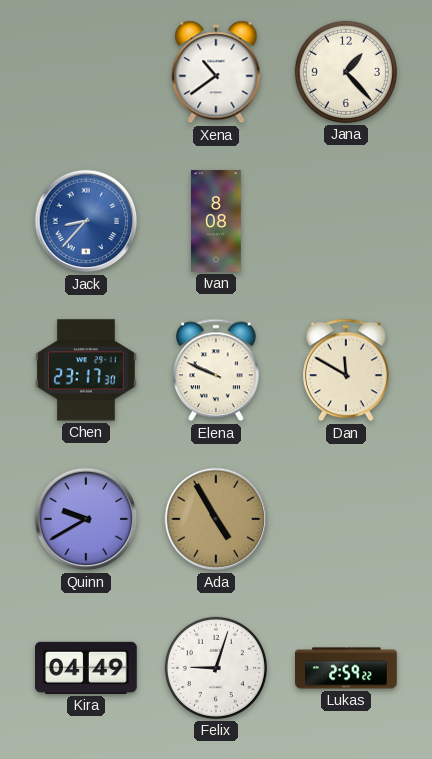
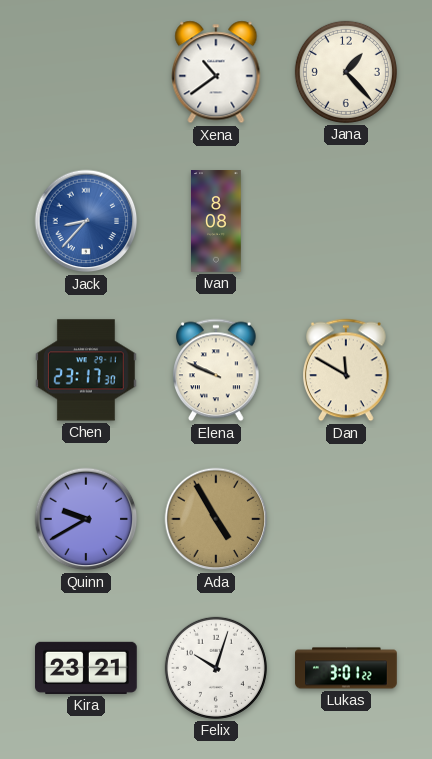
Kira: 04:49 -> 23:21 (87, 668)
Felix: 9:03 -> 10:03 (216, 668)
Lukas: 2:59 -> 3:01 (346, 668)
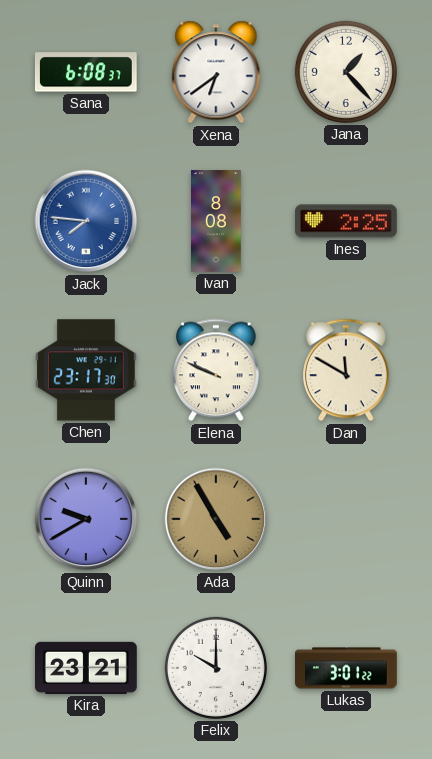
Sana: none -> 6:08 (86, 72)
Xena: 10:39 -> 6:39 (216, 72)
Jack: 8:37 -> 7:46 (86, 221)
Ines: none -> 2:25 (347, 221)
Felix: 10:03 -> 10:00 (216, 668)
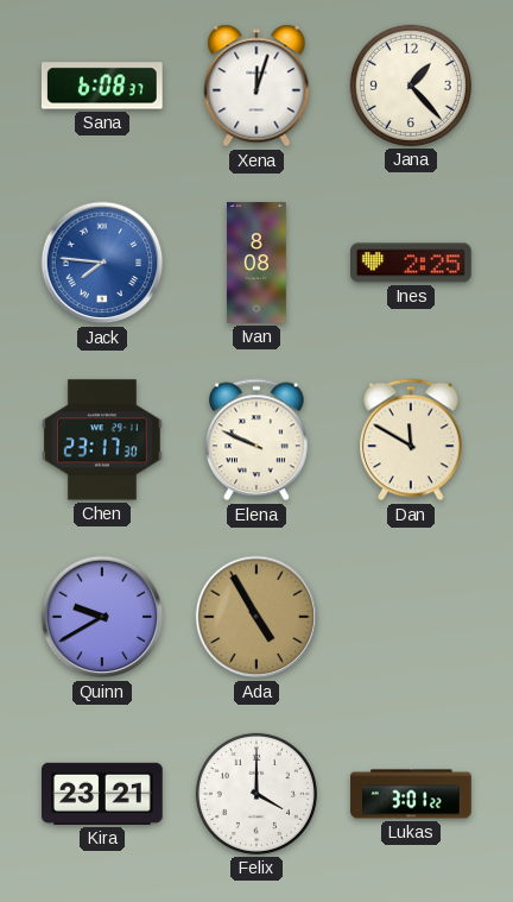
Xena: 6:39 -> 12:03 (256, 86)
Felix: 10:00 -> 4:00 (256, 794)
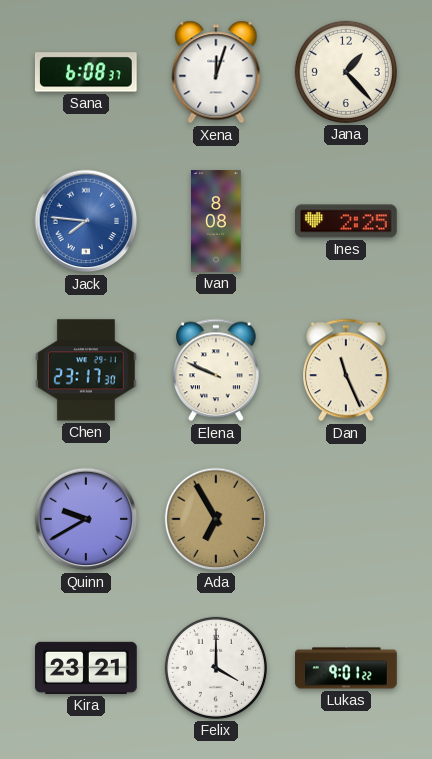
Dan: 11:50 -> 11:26 (347, 370)
Ada: 4:55 -> 6:55 (216, 519)
Lukas: 3:01 -> 9:01 (346, 668)
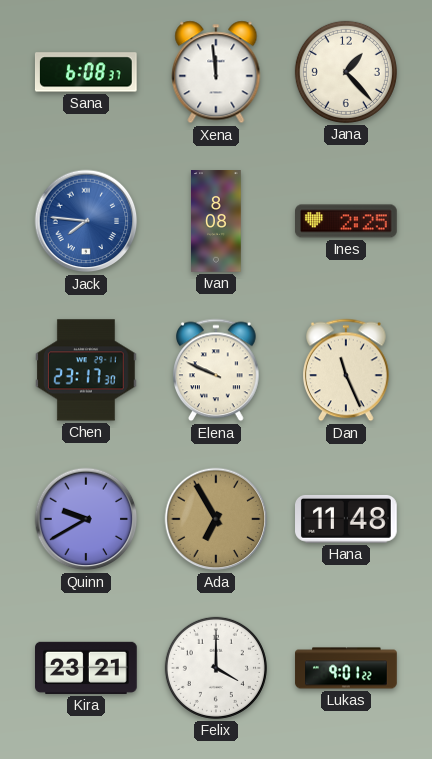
Xena: 12:03 -> 11:59 (216, 72)
Hana: none -> 11:48 (347, 519)
